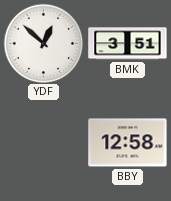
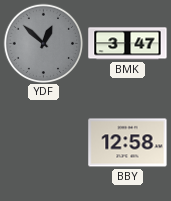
YDF dial: white -> grey (43, 43)
BMK: 3:51 -> 3:47 (128, 44)
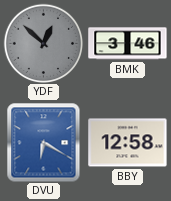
BMK: 3:47 -> 3:46 (128, 44)
DVU: none -> 6:20 (44, 142)
